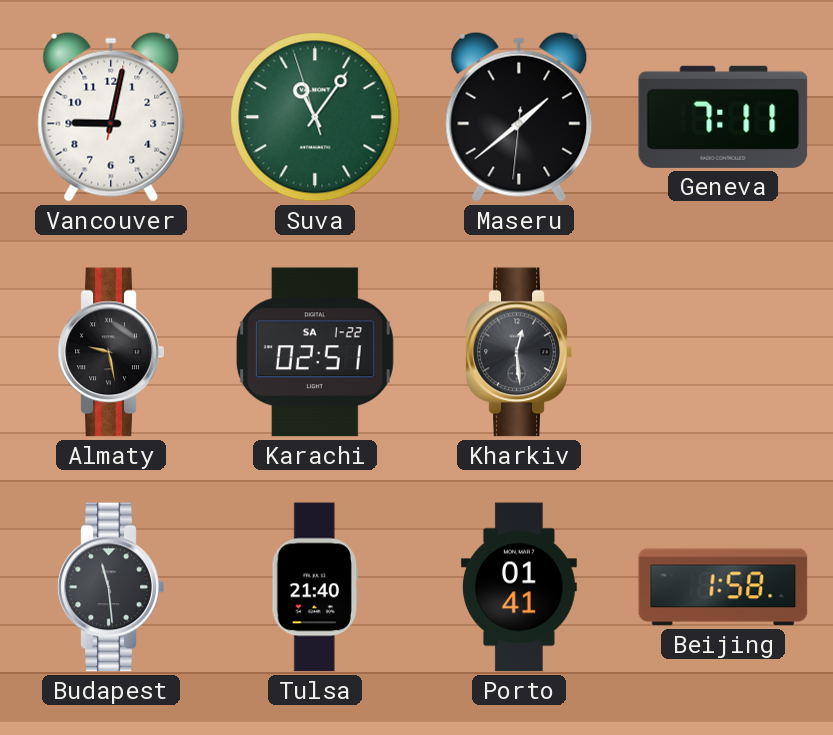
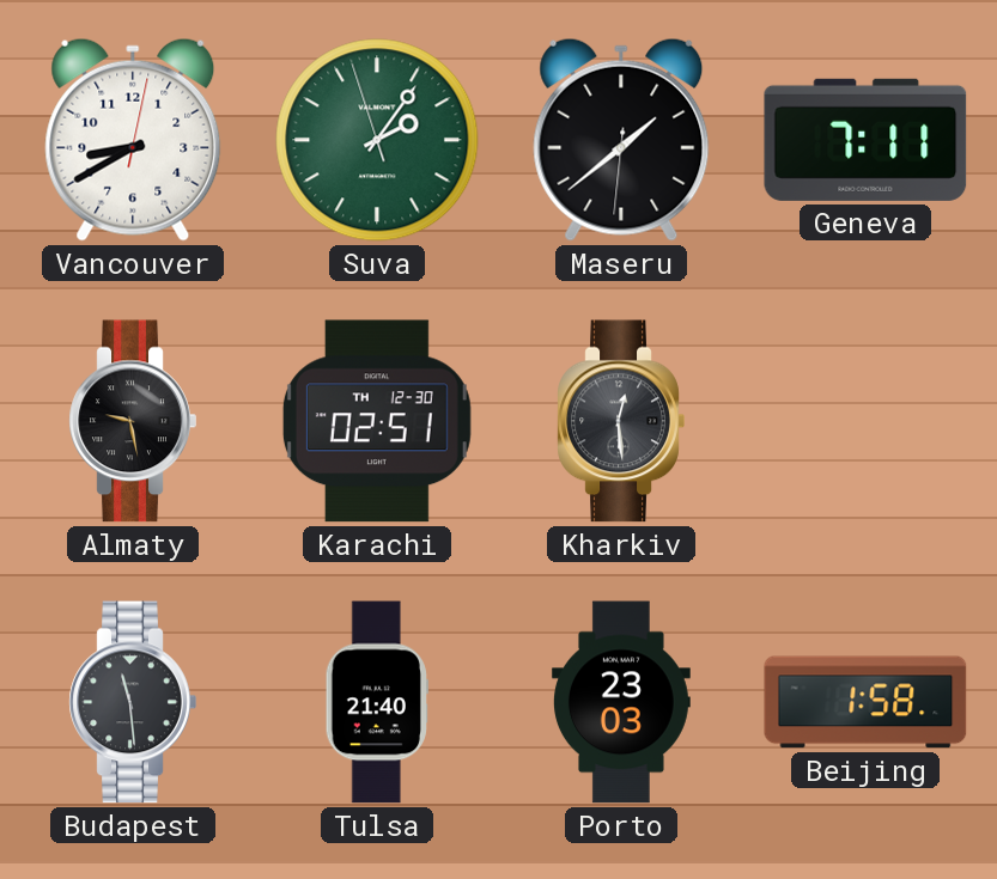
Vancouver: 9:02 -> 8:40 (133, 140)
Suva: 11:05 -> 2:05 (377, 140)
Karachi date: SA 1-22 -> TH 12-30 (377, 421)
Porto: 01:41 -> 23:03 (621, 702)
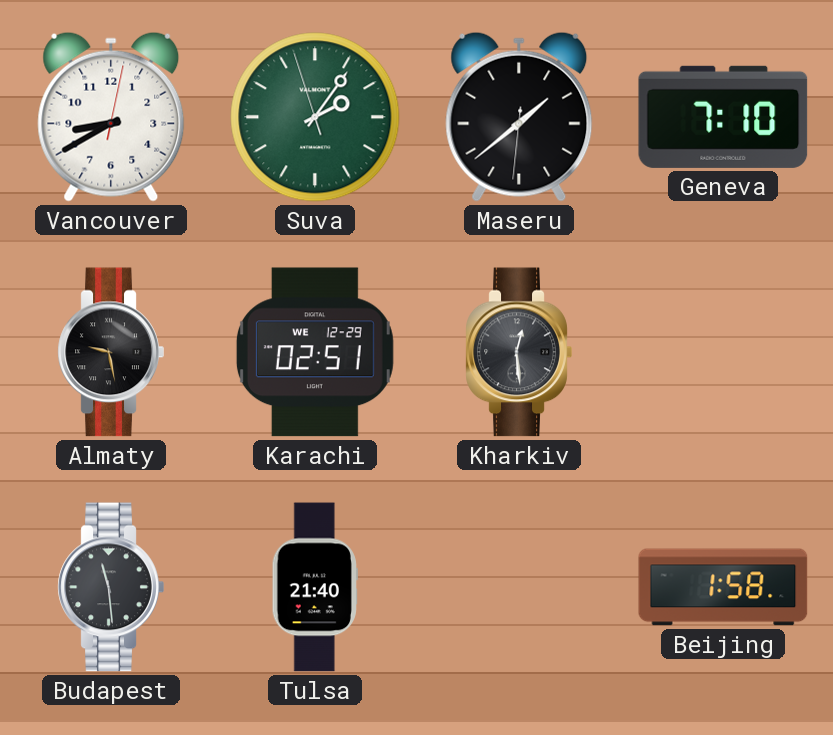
Geneva: 7:11 -> 7:10 (723, 117)
Karachi date: TH 12-30 -> WE 12-29 (315, 352)
Porto: 23:03 -> none (621, 702)
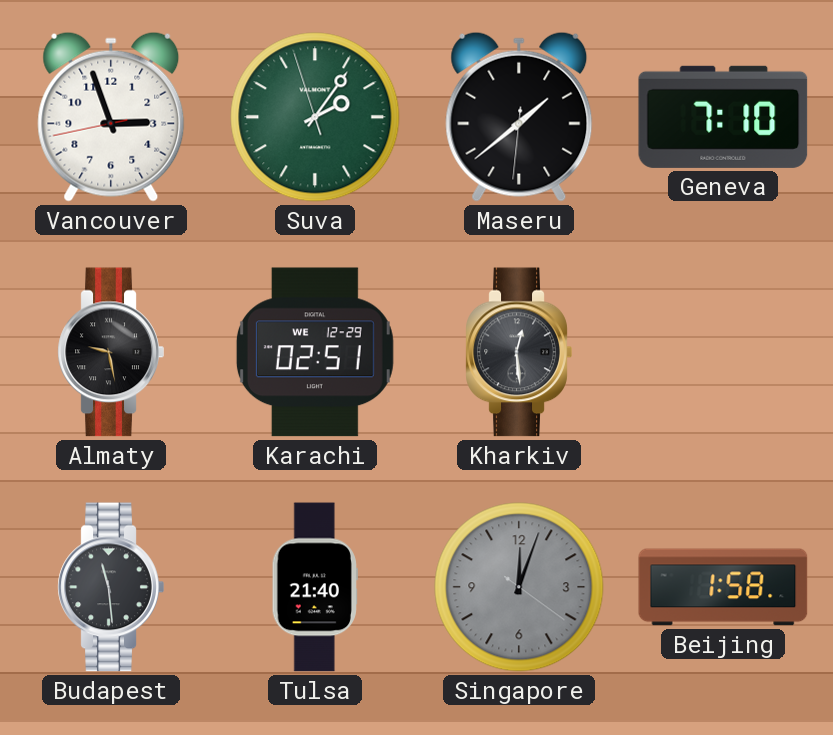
Vancouver: 8:40 -> 2:56 (111, 117)
Singapore: none -> 12:03 (519, 587)
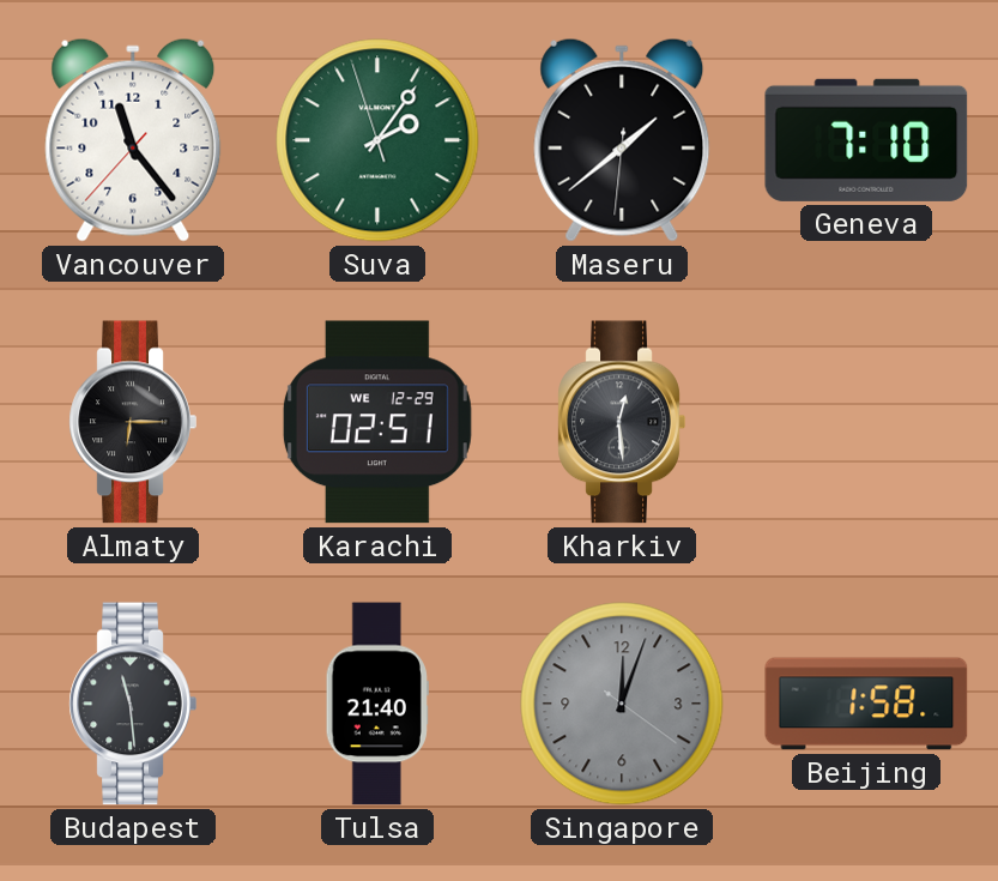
Vancouver: 2:56 -> 11:23 (133, 140)
Almaty: 9:28 -> 6:15 (133, 422)
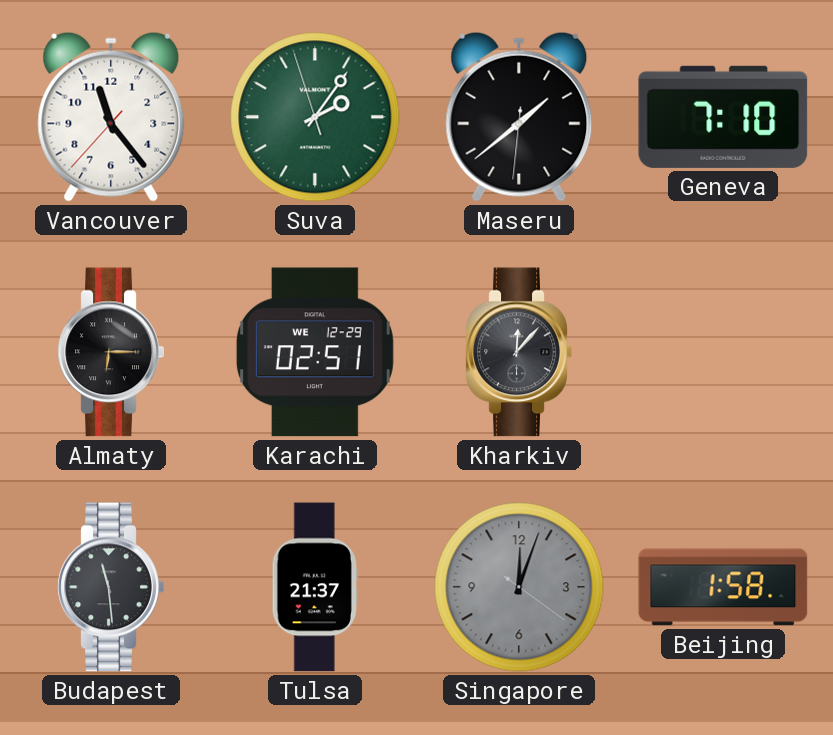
Kharkiv: 12:29 -> 12:07 (519, 352)
Tulsa: 21:40 -> 21:37 (315, 587)
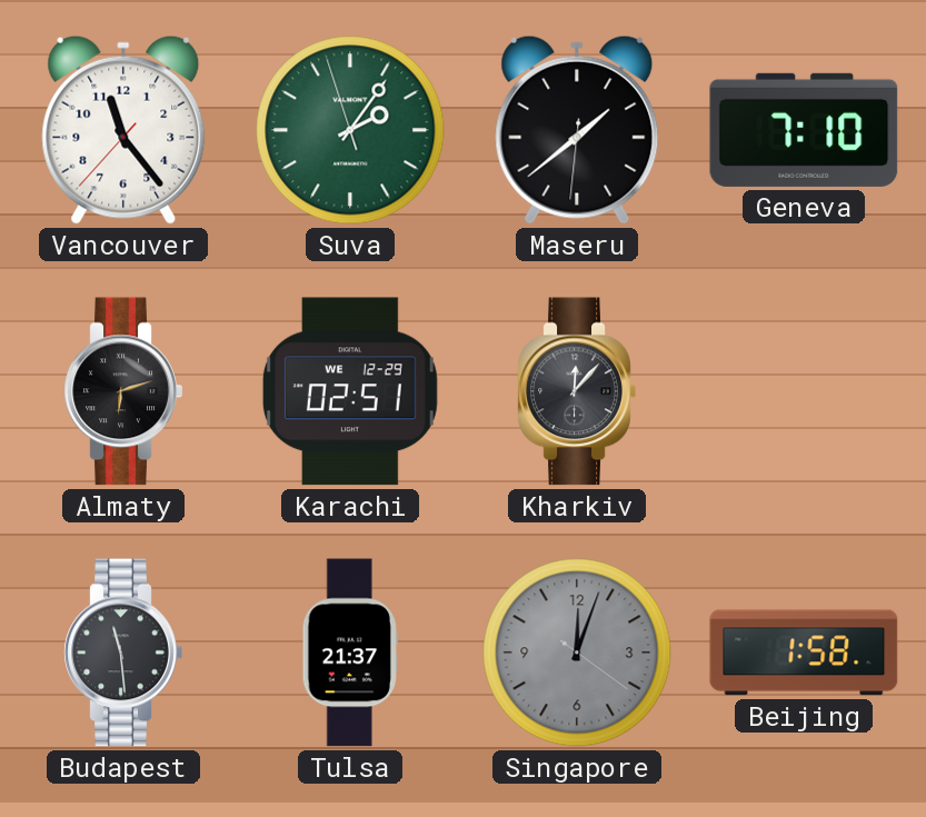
Almaty: 6:15 -> 6:12 (123, 391)
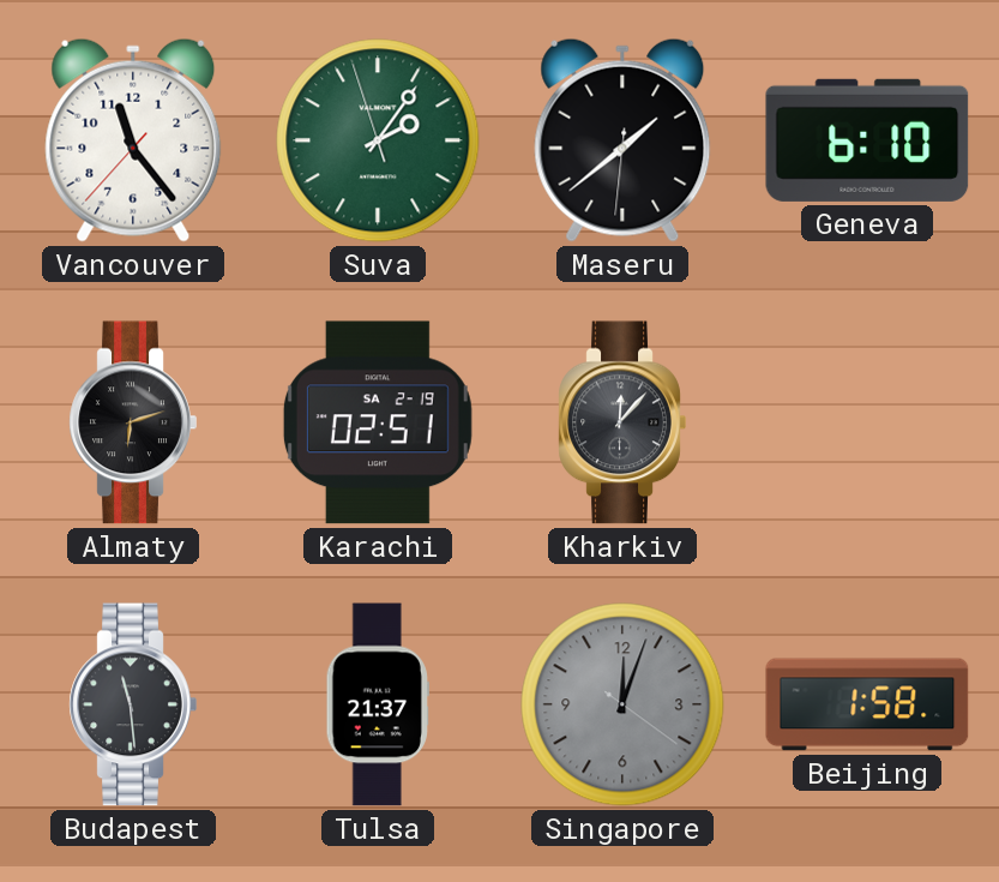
Geneva: 7:10 -> 6:10 (867, 140)
Karachi date: WE 12-29 -> SA 2-19 (378, 422)
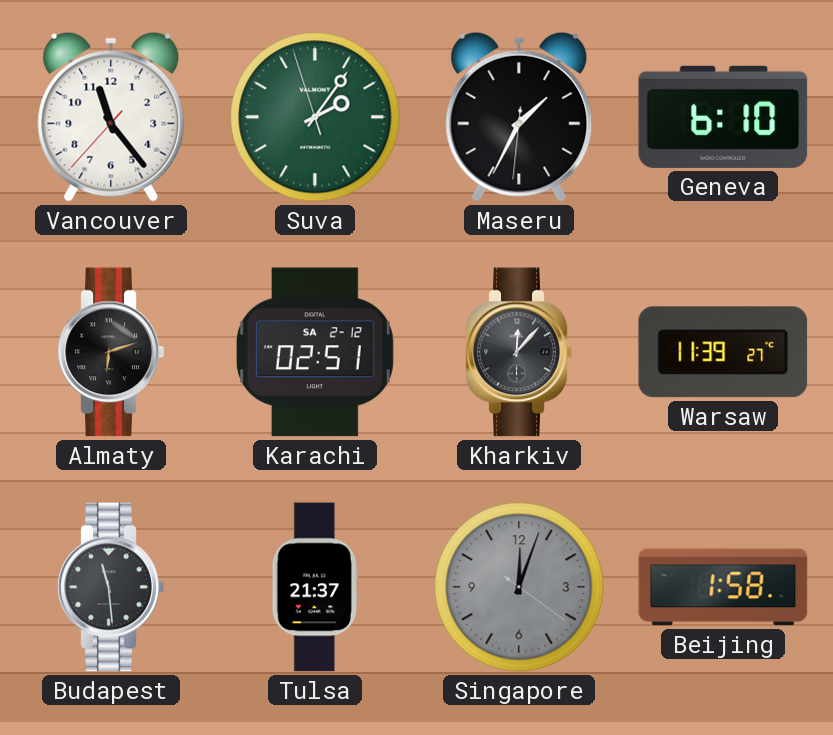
Maseru: 1:38 -> 1:34 (519, 117)
Karachi date: SA 2-19 -> SA 2-12 (315, 352)
Warsaw: none -> 11:39 (723, 352)
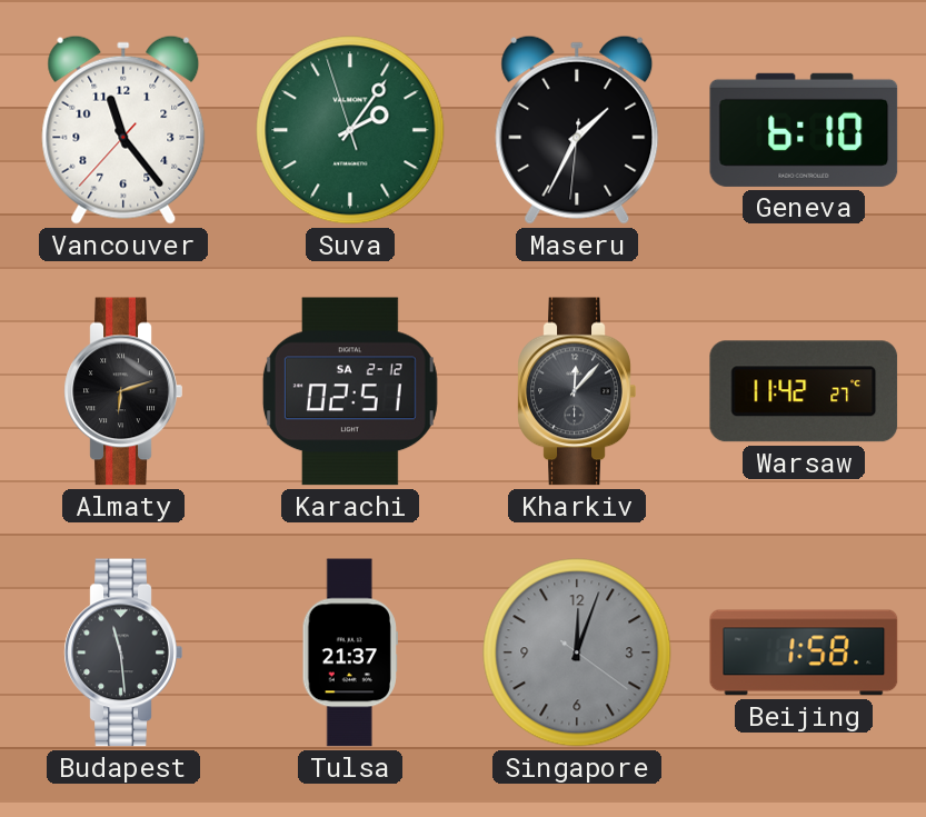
Warsaw: 11:39 -> 11:42 (804, 391)
